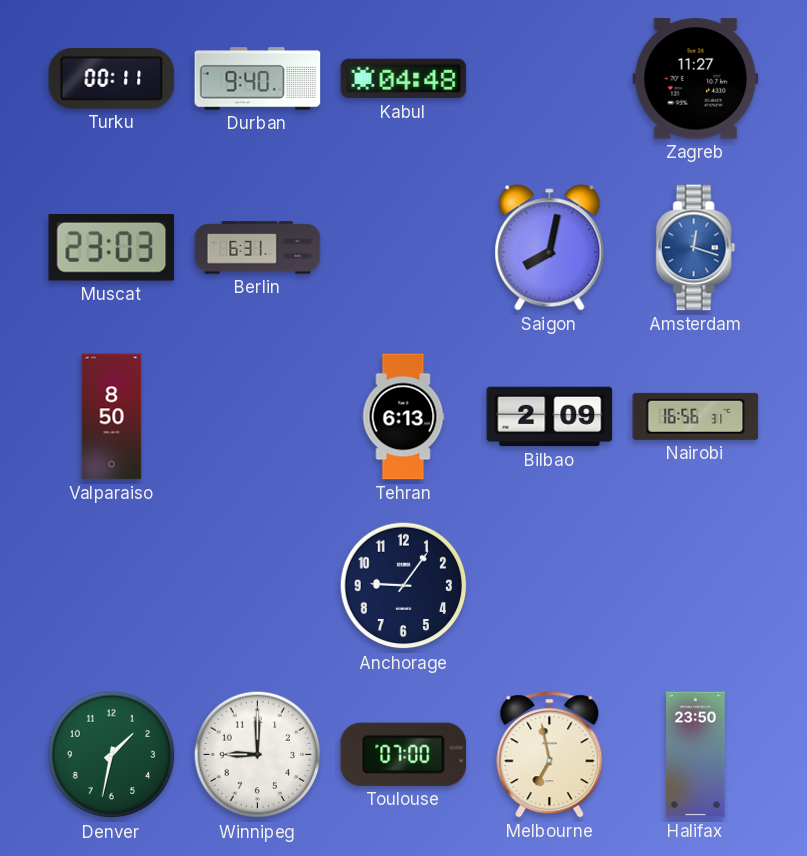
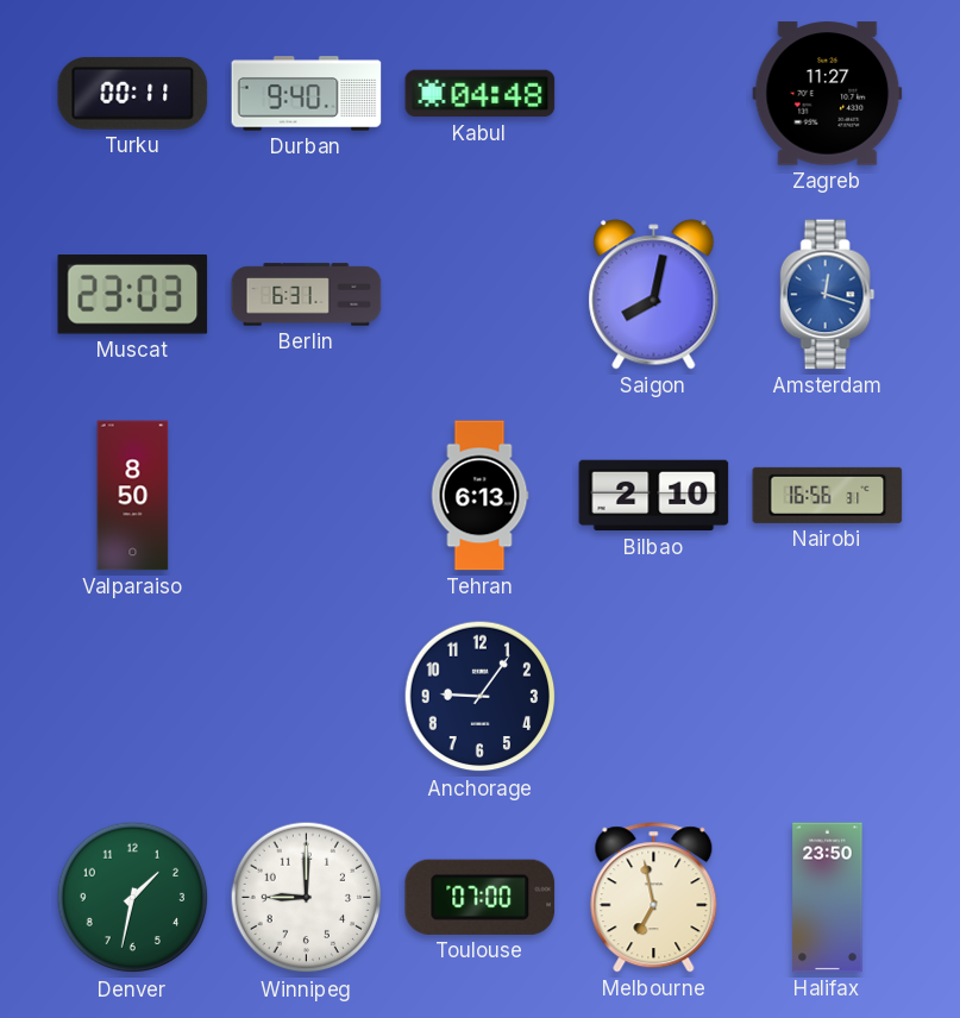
Bilbao: 2:09 -> 2:10 (654, 496)
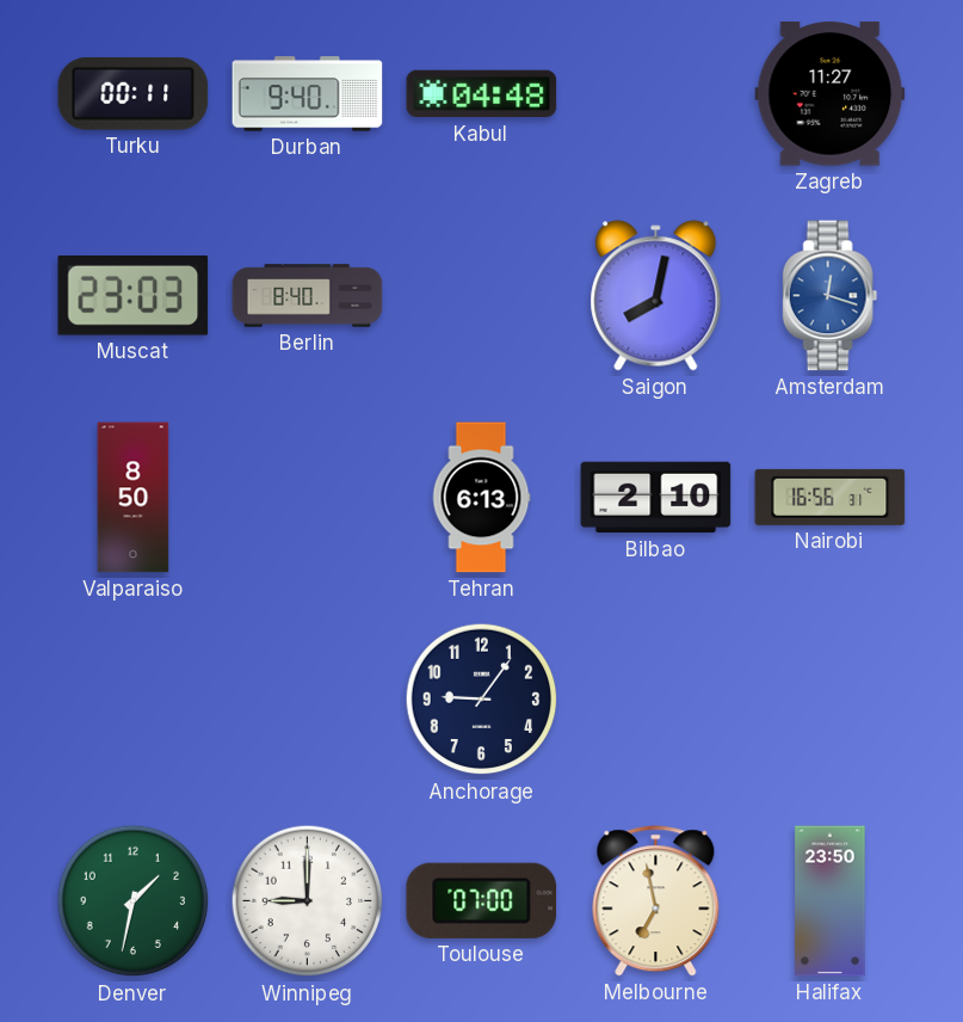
Berlin: 6:31 -> 8:40 (308, 296)
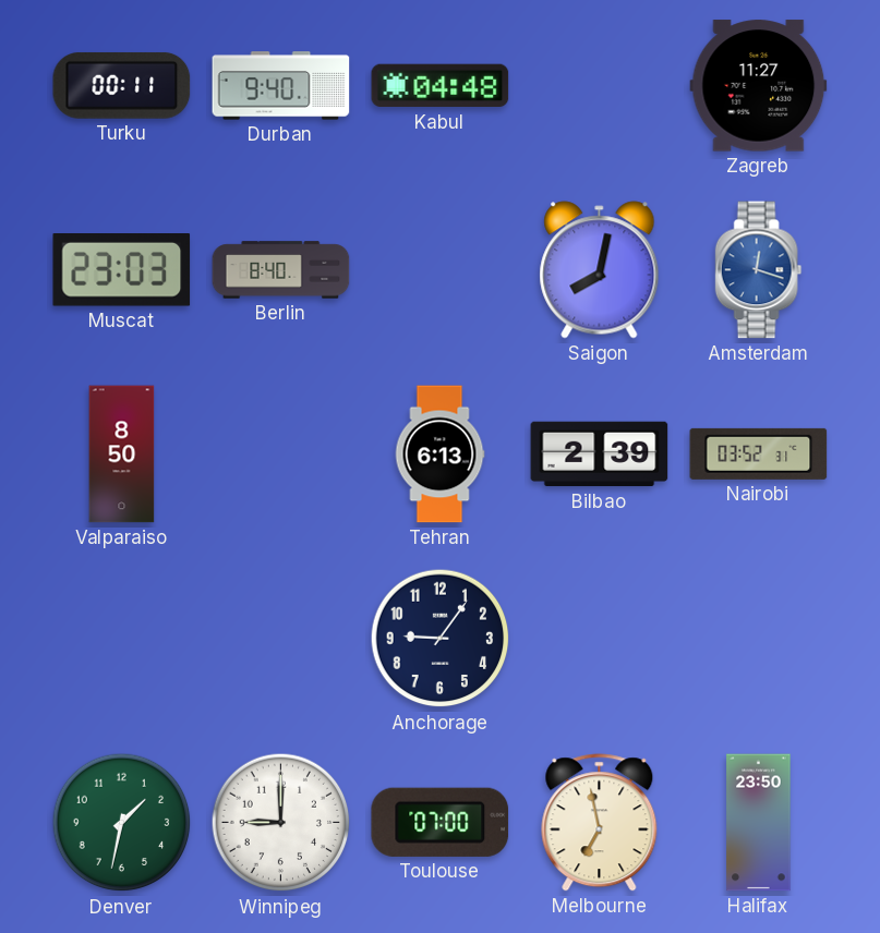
Bilbao: 2:10 -> 2:39 (600, 455)
Nairobi: 16:56 -> 03:52 (759, 453)
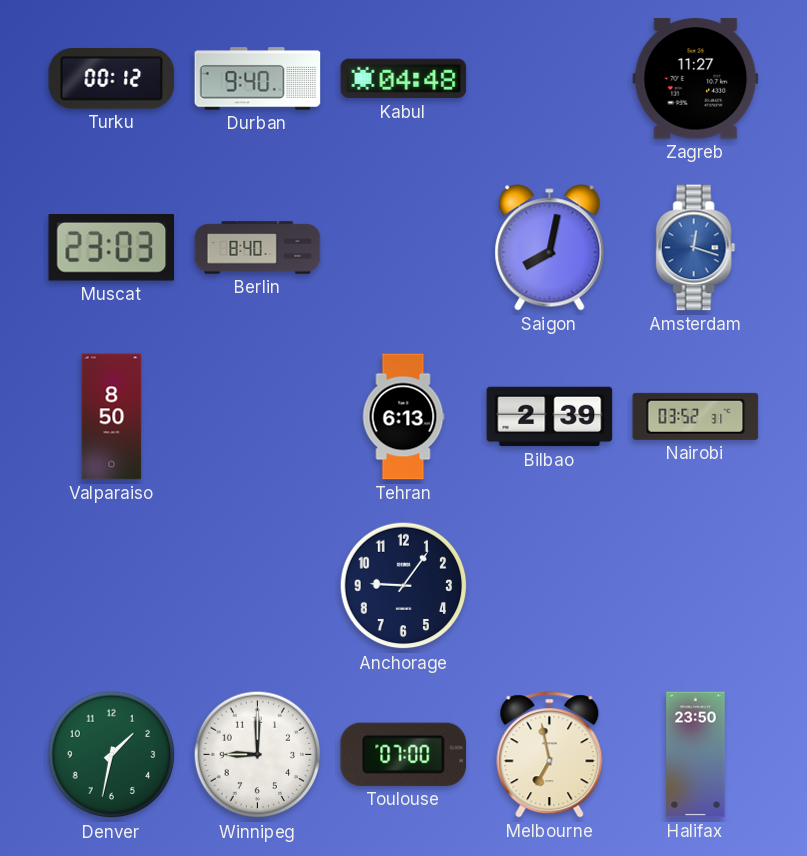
Turku: 00:11 -> 00:12 (112, 78)
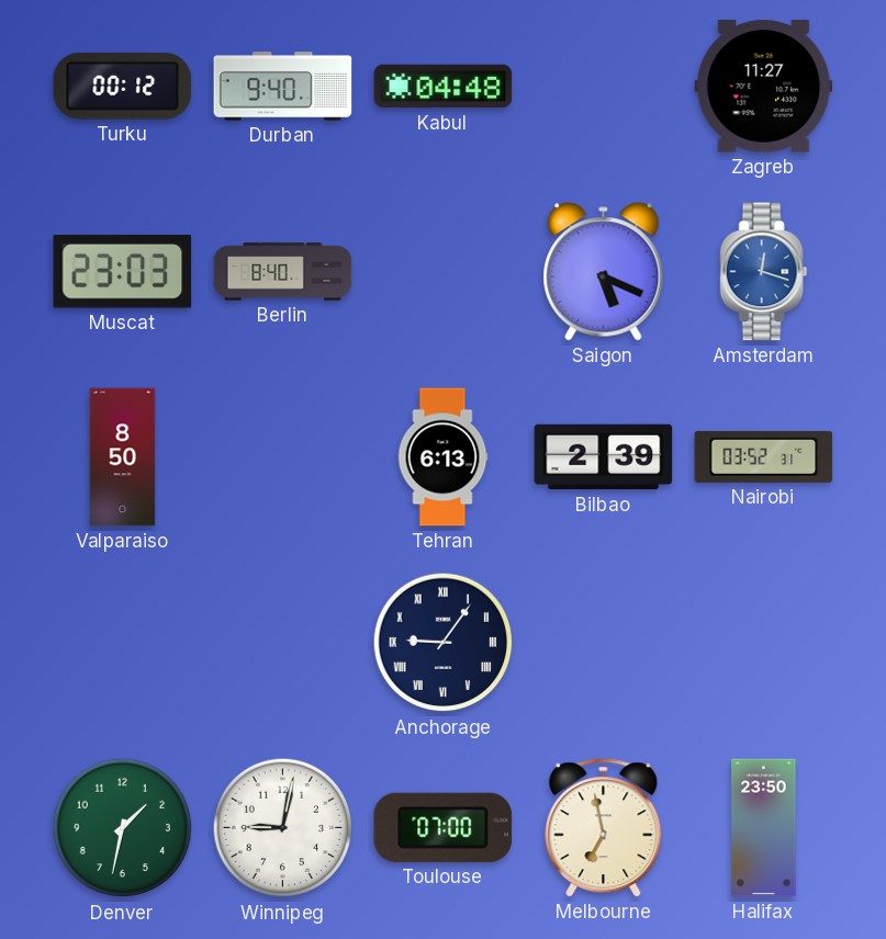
Saigon: 8:02 -> 5:19 (604, 272)
Anchorage numerals: Arabic -> Roman (444, 643)
Winnipeg: 9:00 -> 9:02 (283, 828)
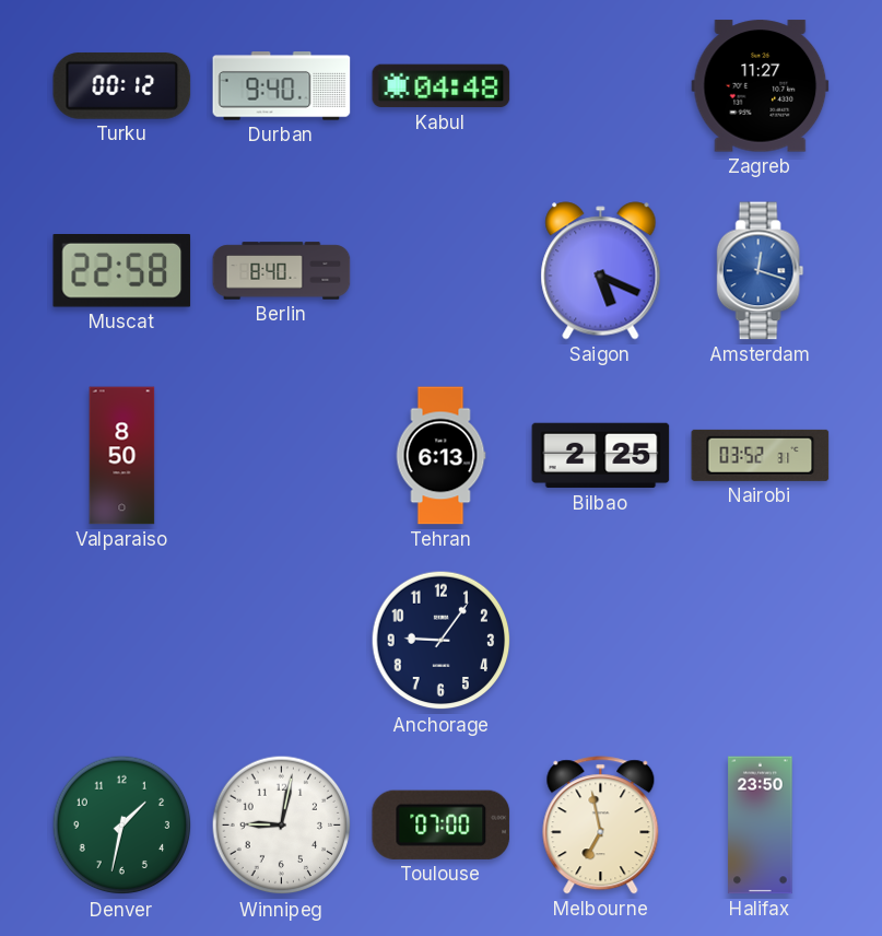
Muscat: 23:03 -> 22:58 (122, 271)
Bilbao: 2:39 -> 2:25 (601, 456)
Anchorage numerals: Roman -> Arabic (442, 641)
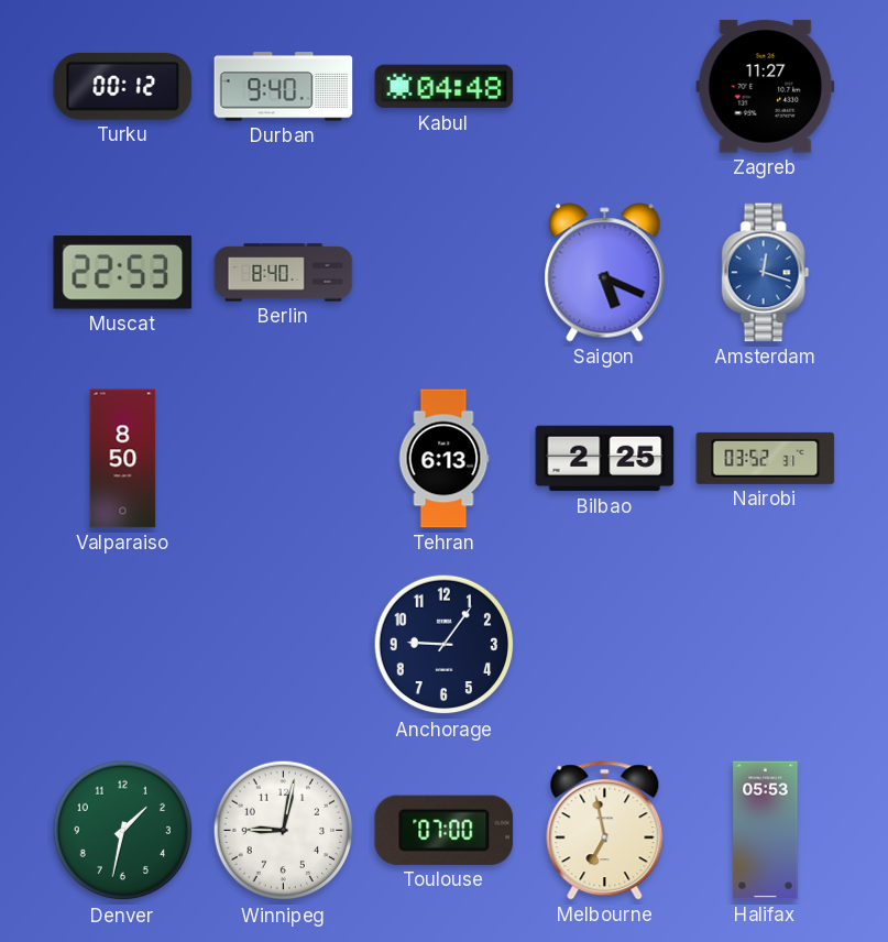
Muscat: 22:58 -> 22:53 (123, 273)
Halifax: 23:50 -> 05:53 (766, 831)
